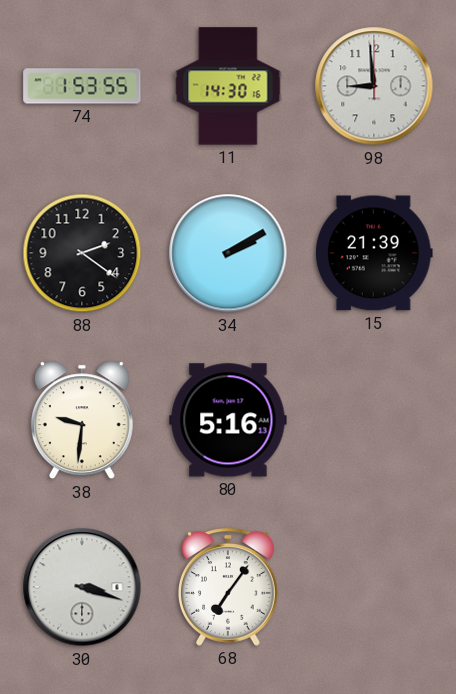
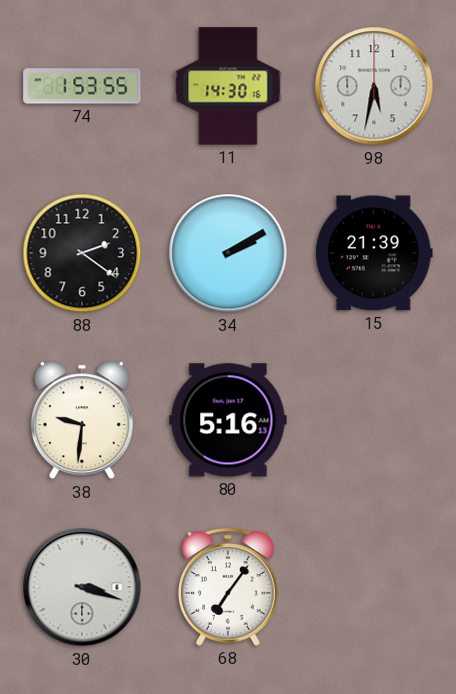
98: 8:59 -> 5:32 (374, 86)
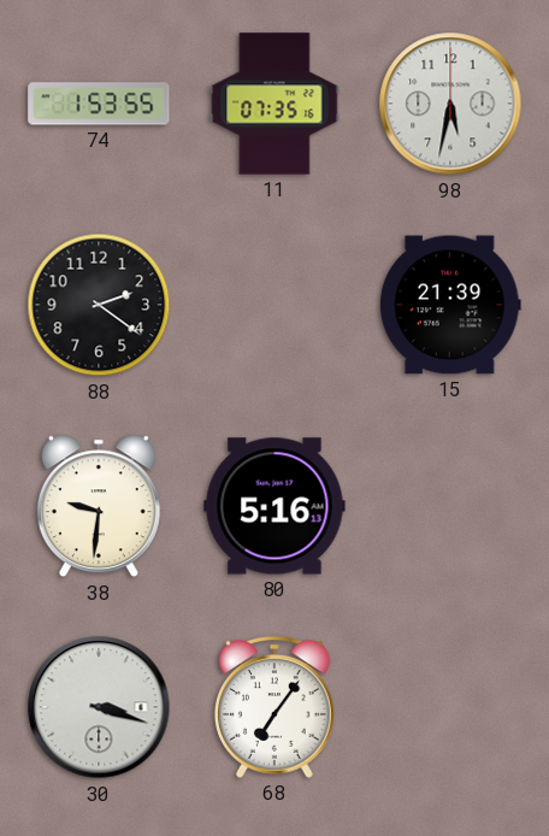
11: 14:30 -> 07:35 (274, 104)
34: 2:10 -> none (228, 253)
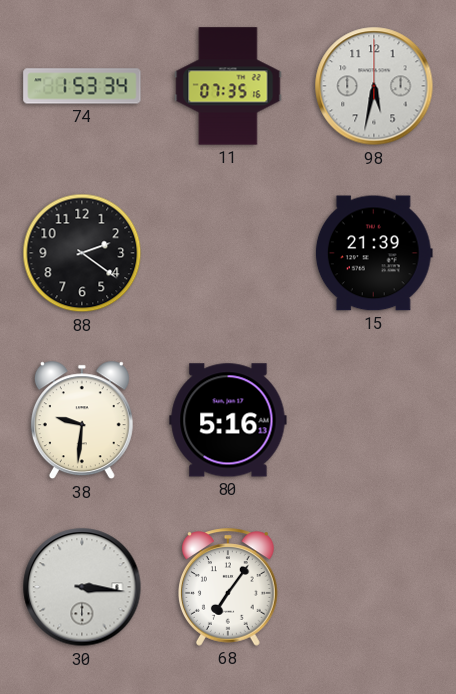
74: 1:53:55 -> 1:53:34 (82, 86)
30: 3:18 -> 3:16 (82, 587)
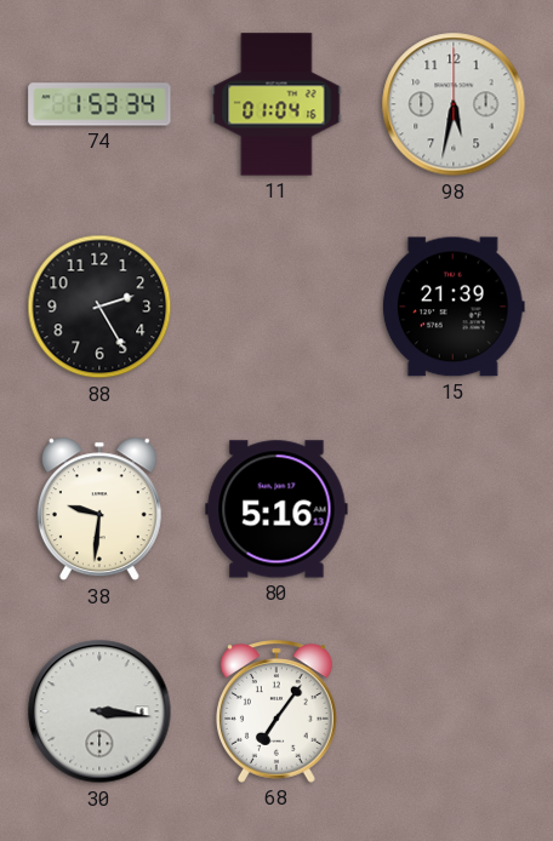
11: 07:35 -> 01:04 (276, 104)
88: 2:21 -> 2:25 (99, 307)
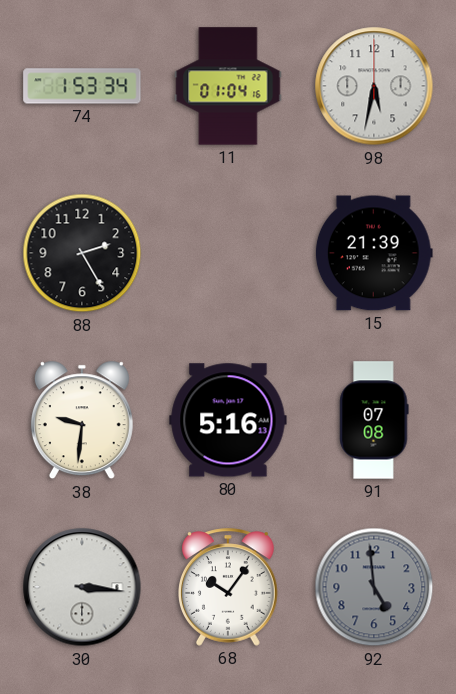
91: none -> 07:08 (374, 420)
68: 7:06 -> 10:06 (229, 587)
92: none -> 4:59 (374, 587)
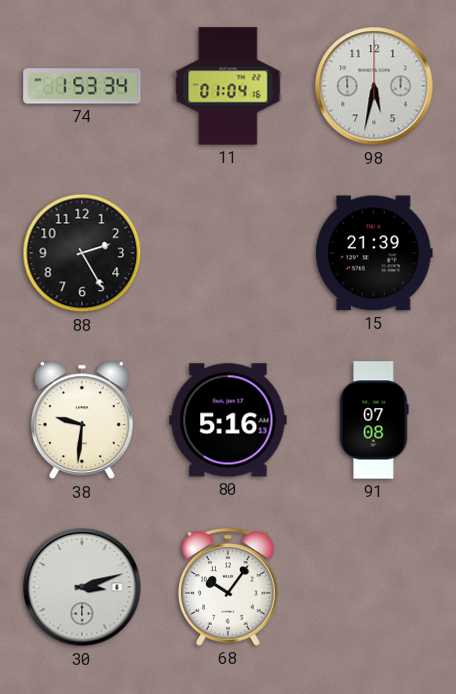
30: 3:16 -> 3:12 (82, 587)
92: 4:59 -> none (374, 587)
